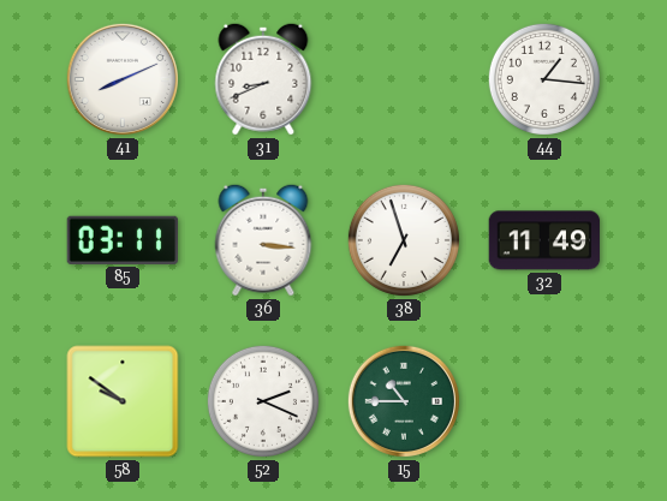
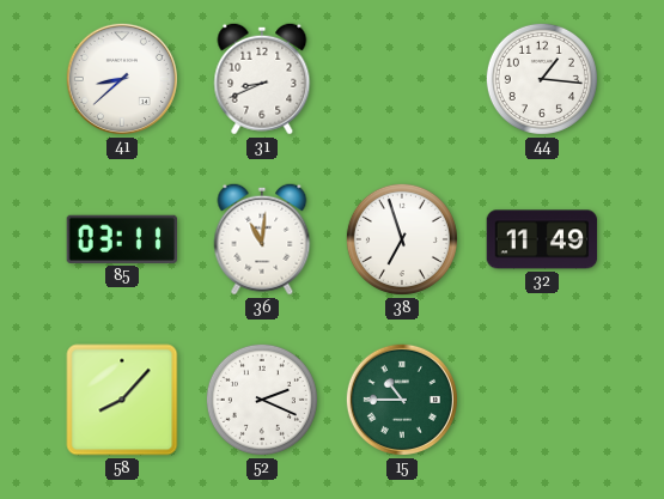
41: 8:11 -> 8:38 (122, 79)
36: 3:16 -> 11:01 (262, 239)
58: 9:51 -> 8:07 (122, 400)
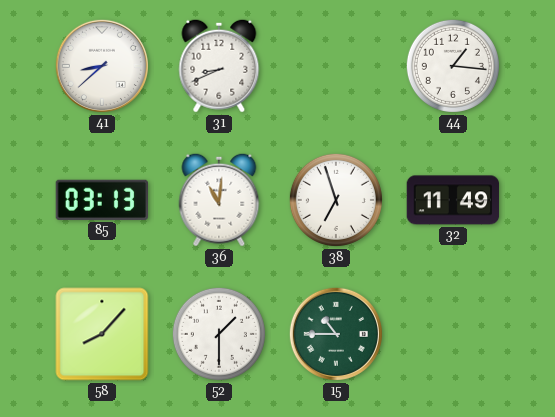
85: 03:11 -> 03:13 (101, 200)
52: 2:19 -> 1:30 (219, 334)
